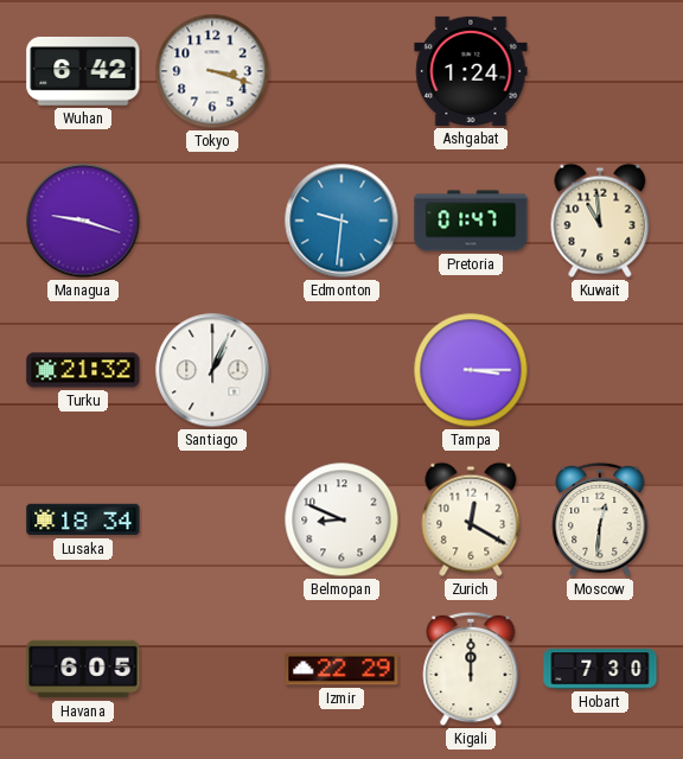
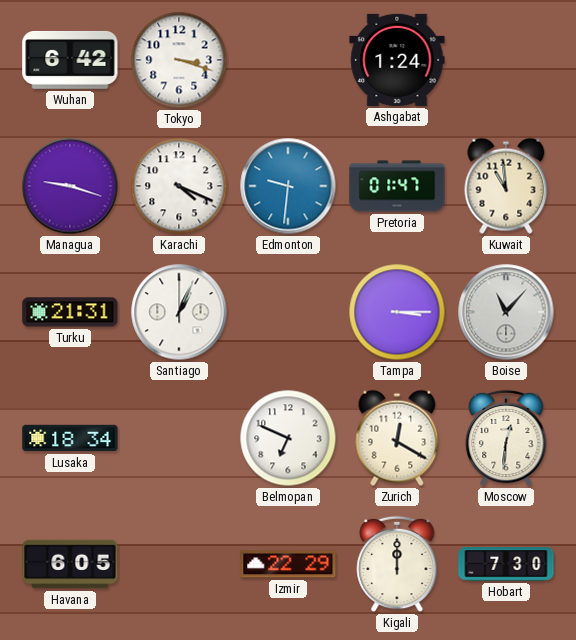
Karachi: none -> 4:19 (179, 186)
Turku: 21:32 -> 21:31 (70, 312)
Boise: none -> 11:07 (506, 312)
Belmopan: 8:49 -> 6:49 (288, 438)
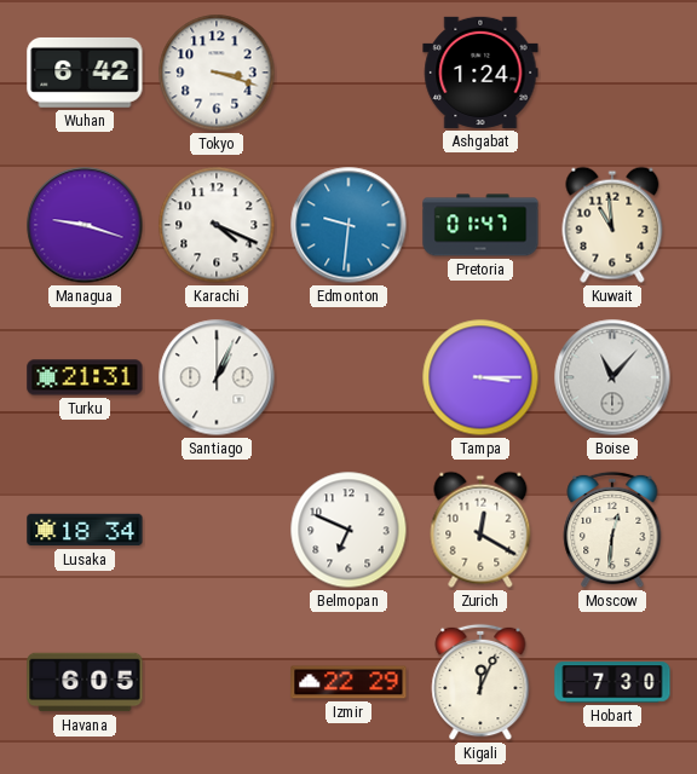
Kigali: 12:00 -> 12:04 (480, 682)
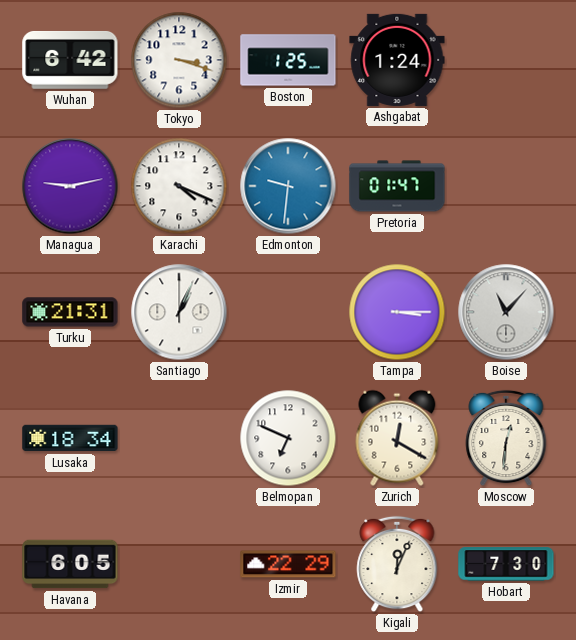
Boston: none -> 1:25 (288, 60)
Managua: 9:18 -> 9:13 (70, 186)
Kuwait: 10:59 -> none (612, 225)
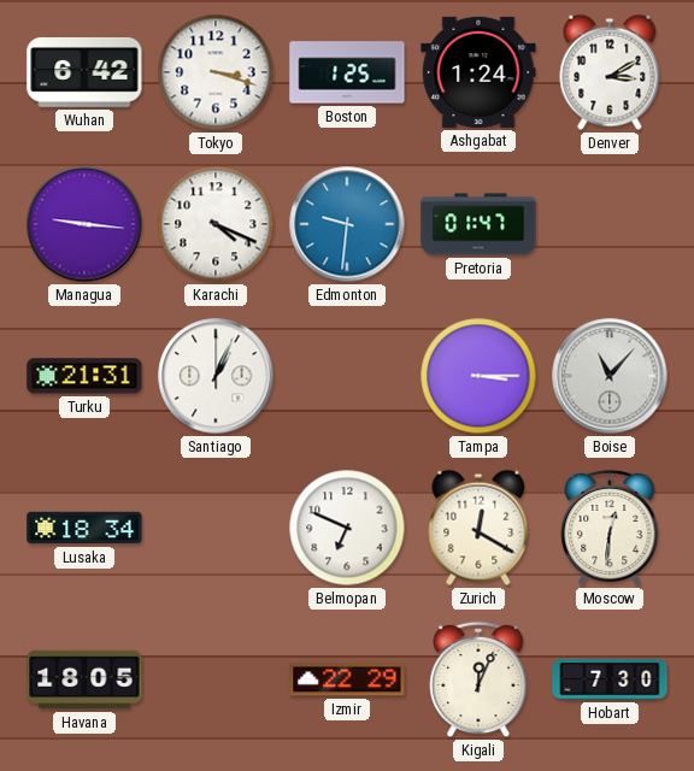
Denver: none -> 3:10 (610, 72)
Managua: 9:13 -> 9:16 (84, 224)
Havana: 6:05 -> 18:05 (84, 679)
